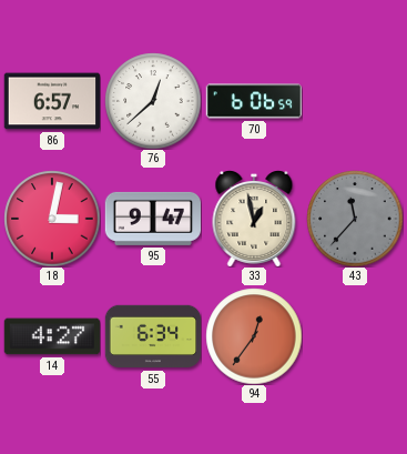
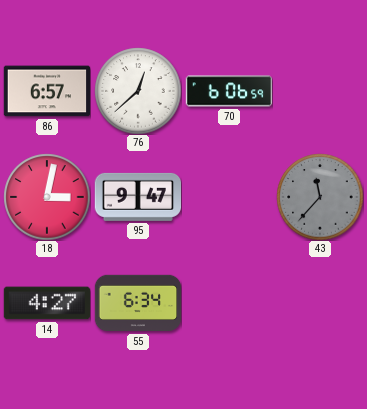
33: 12:58 -> none (254, 219)
94: 12:36 -> none (254, 336)
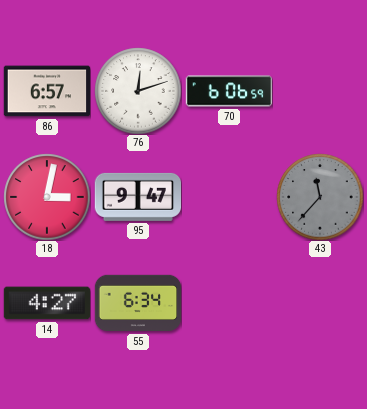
76: 12:38 -> 12:12 (138, 91)
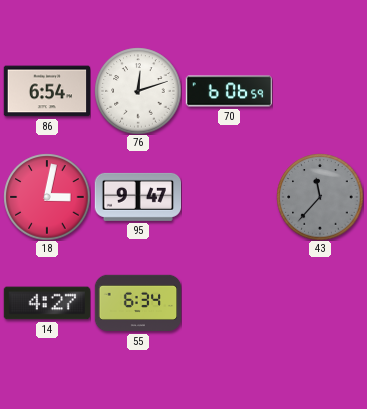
86: 6:57 -> 6:54 (47, 91)
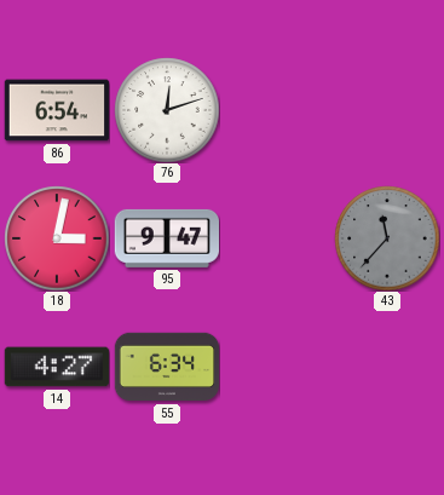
70: 6:06 -> none (229, 91)
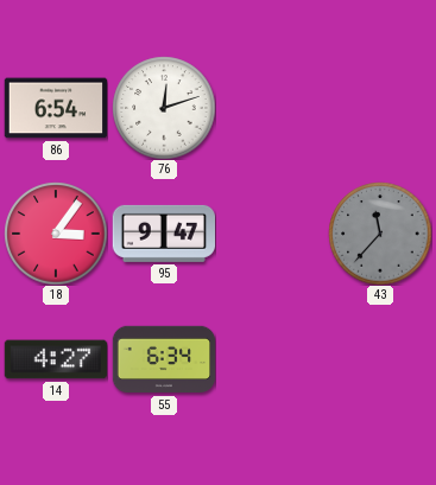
18: 3:02 -> 3:06 (56, 234)
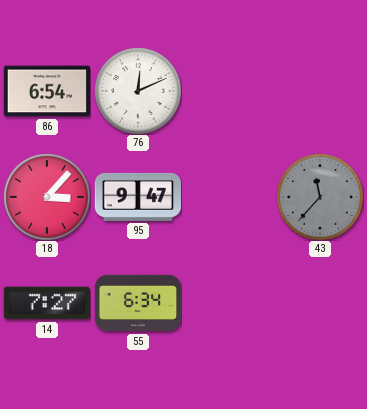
76: 12:12 -> 12:11 (138, 91)
18: 3:06 -> 3:07 (47, 197)
14: 4:27 -> 7:27 (46, 303)
